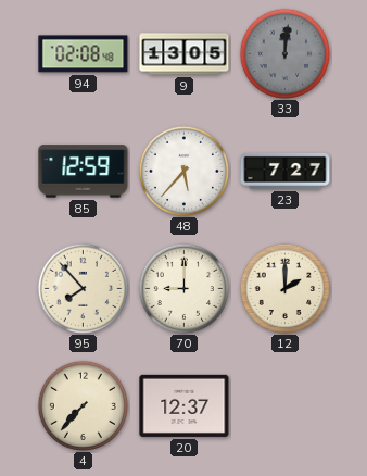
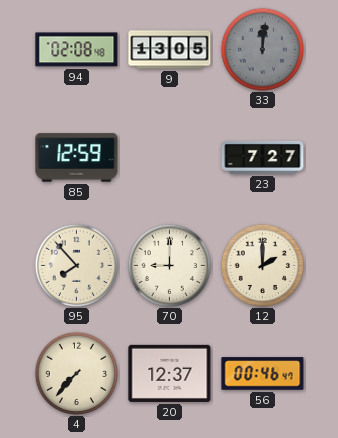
48: 5:37 -> none (184, 171)
56: none -> 00:46 (263, 374)
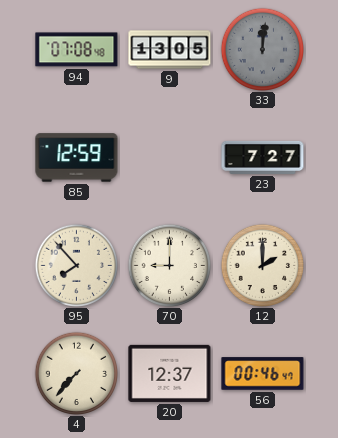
94: 02:08 -> 07:08 (77, 50)
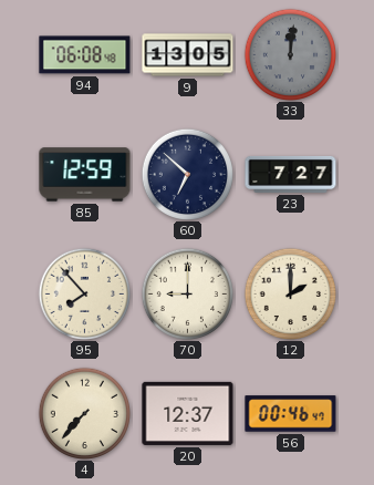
94: 07:08 -> 06:08 (85, 55)
60: none -> 6:52 (187, 174)
